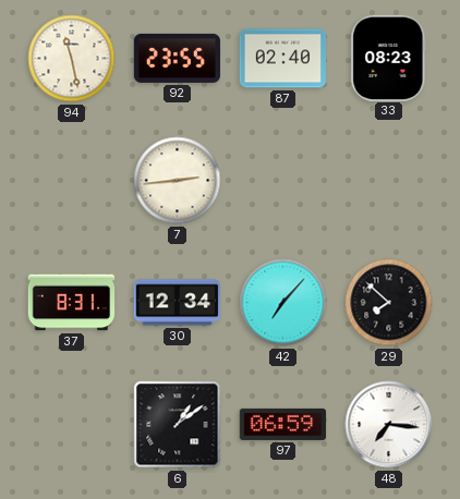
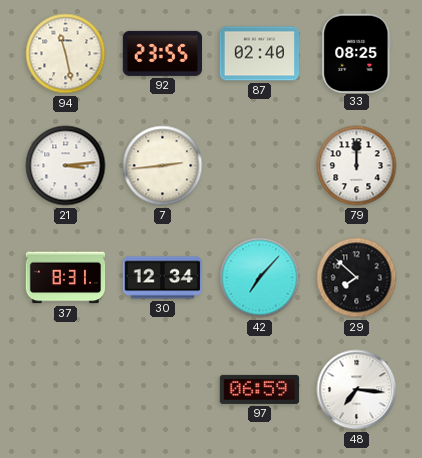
33: 08:23 -> 08:25 (357, 53)
21: none -> 3:14 (66, 166)
79: none -> 12:00 (357, 166)
6: 1:09 -> none (178, 425)
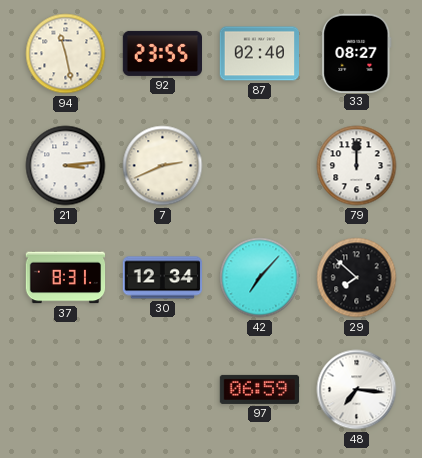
33: 08:25 -> 08:27 (357, 53)
7: 2:44 -> 2:41 (163, 166)
